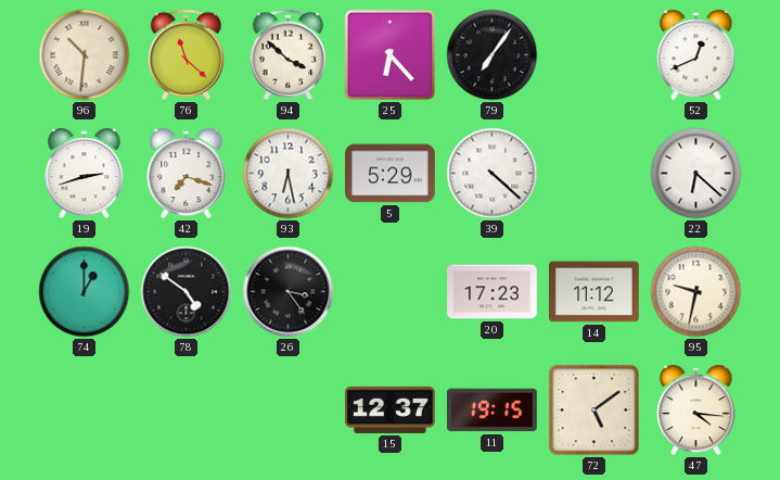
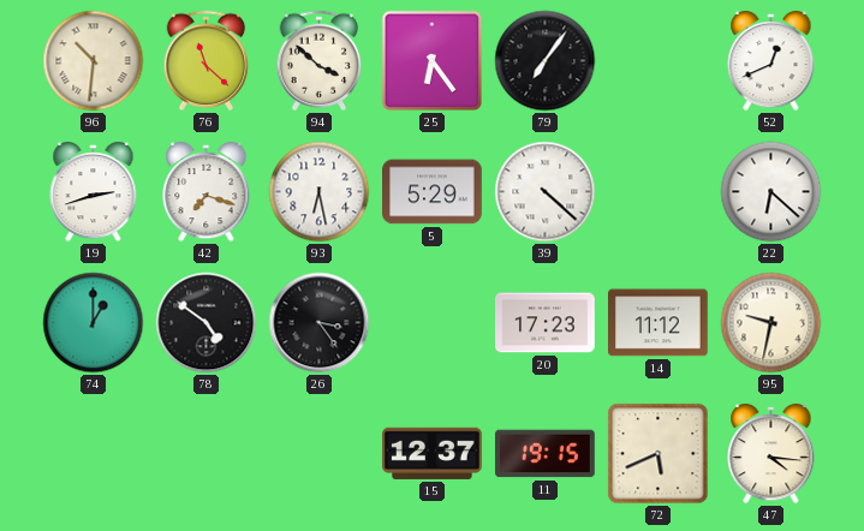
25: 6:23 -> 6:24 (433, 61)
72: 5:09 -> 5:41 (659, 454)
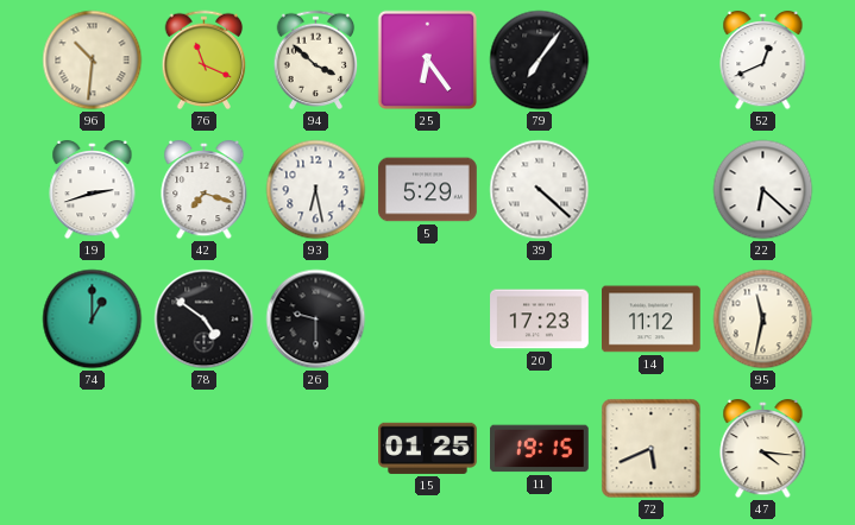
76: 11:22 -> 11:19 (205, 61)
26: 3:24 -> 9:30 (316, 320)
95: 9:32 -> 11:32 (763, 320)
15: 12:37 -> 01:25 (428, 448)
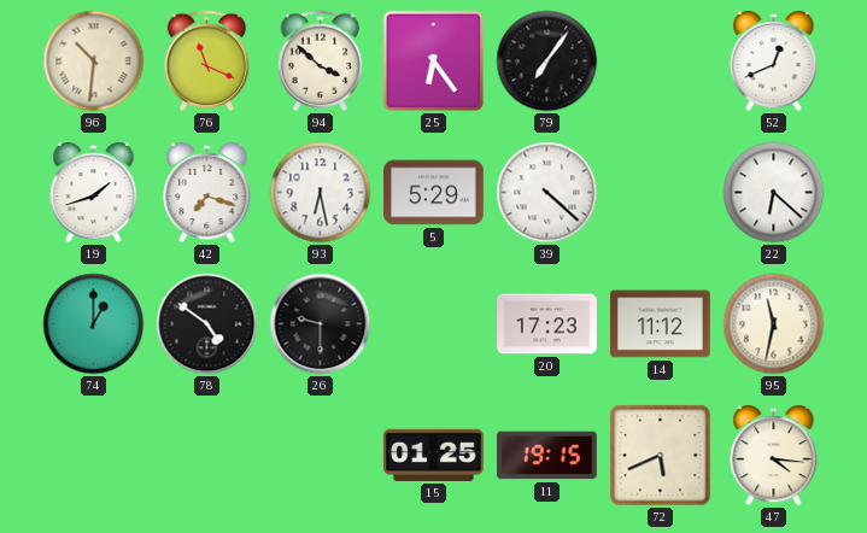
19: 2:42 -> 1:42 (94, 193)
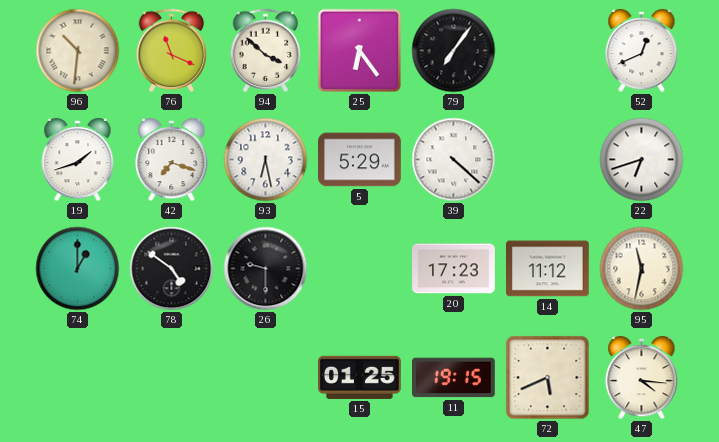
22: 6:22 -> 6:42 (642, 160)
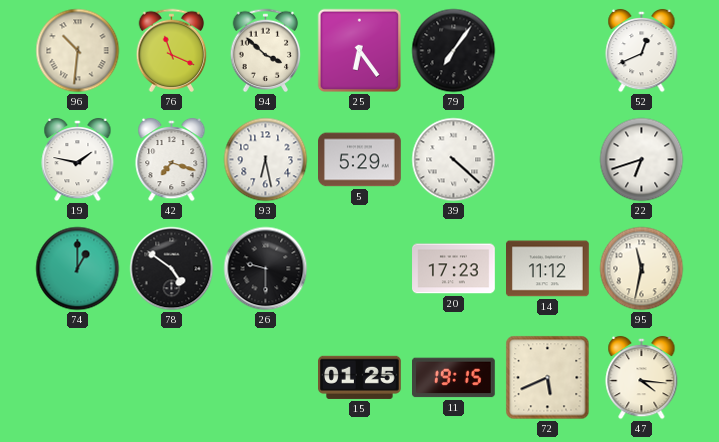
19: 1:42 -> 1:47 (78, 160)
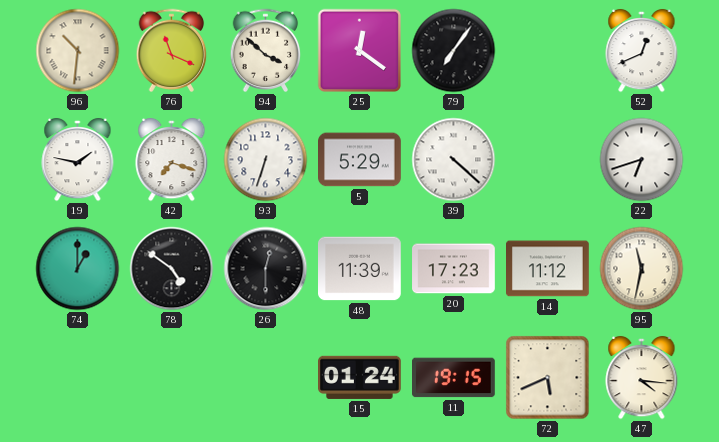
25: 6:24 -> 12:21 (360, 51)
93: 6:28 -> 6:33 (266, 160)
26: 9:30 -> 12:30 (266, 269)
48: none -> 11:39 (360, 269)
15: 01:25 -> 01:24 (360, 377)
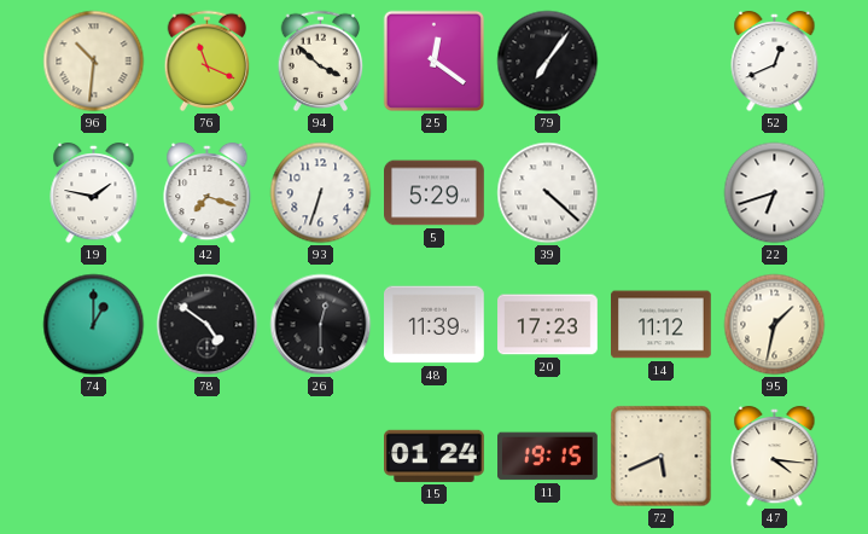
95: 11:32 -> 1:32 (775, 325)
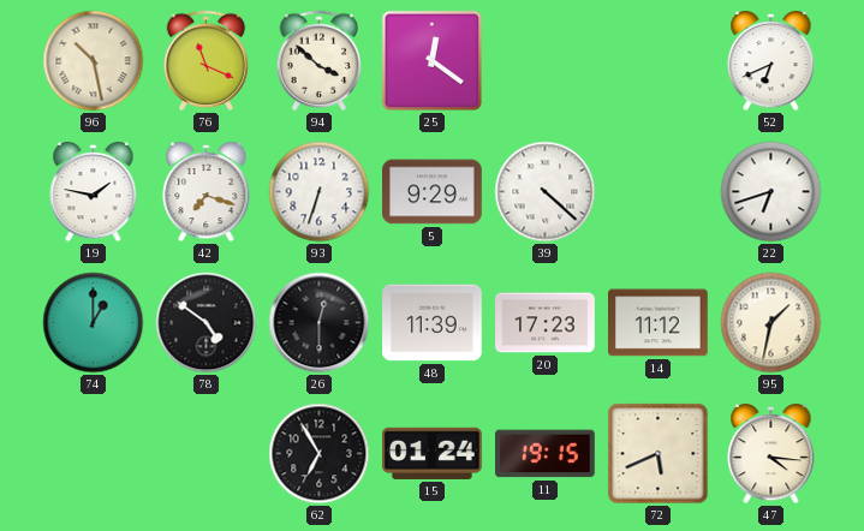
96: 10:31 -> 10:28 (94, 61)
79: 7:06 -> none (548, 62)
52: 12:41 -> 6:41 (771, 61)
5: 5:29 -> 9:29 (433, 192)
62: none -> 6:55 (320, 454)
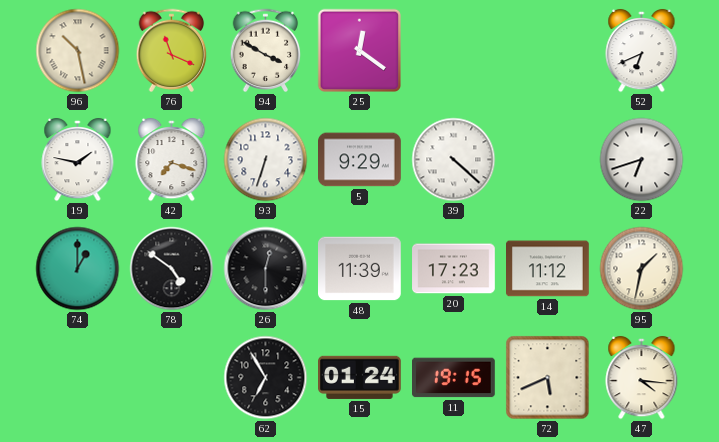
94: 3:52 -> 3:50 (266, 51)
